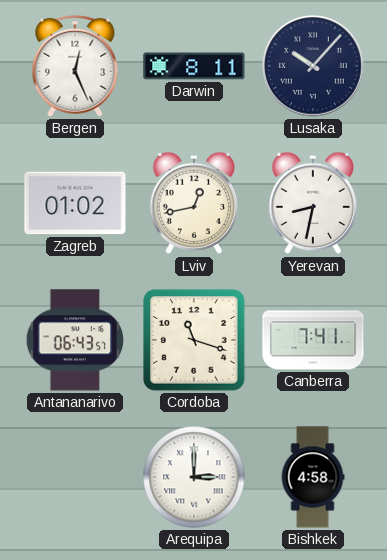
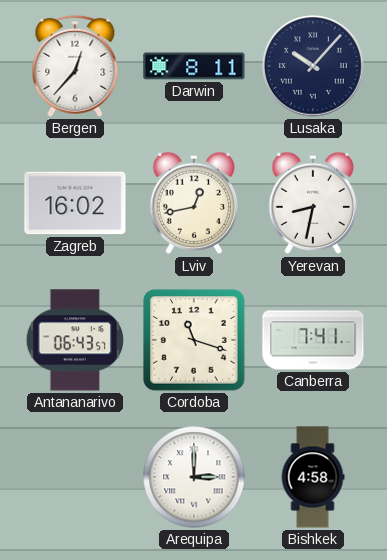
Bergen: 12:26 -> 12:37 (75, 66)
Zagreb: 01:02 -> 16:02 (75, 203)
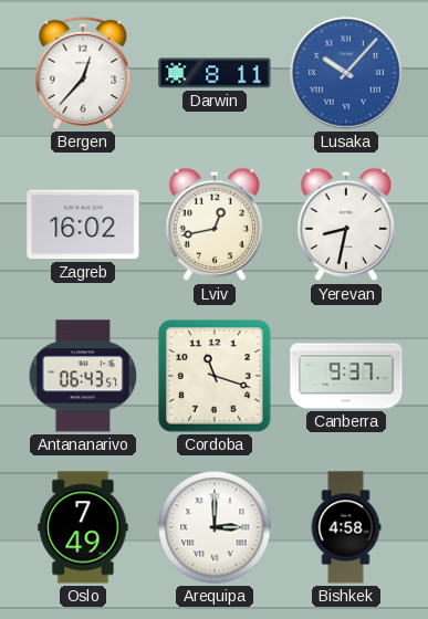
Lusaka dial: navy -> blue (347, 74)
Canberra: 7:41 -> 9:37 (346, 376)
Oslo: none -> 7:49 (83, 527)
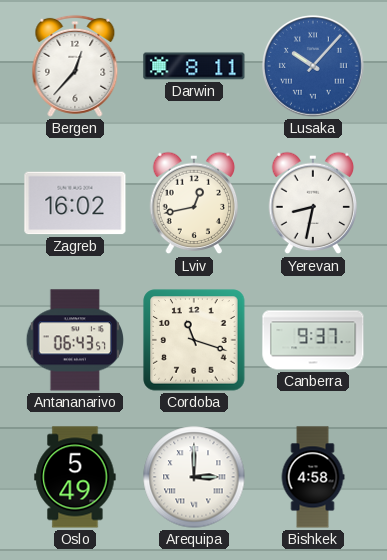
Oslo: 7:49 -> 5:49 (75, 477)
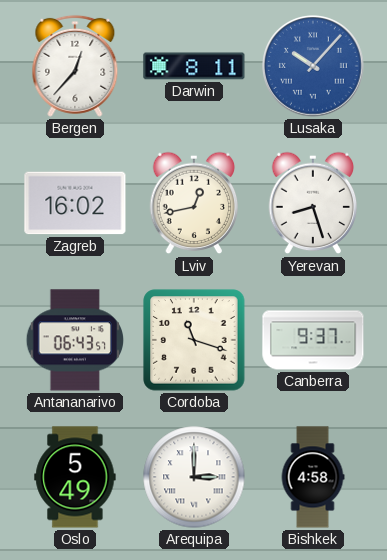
Yerevan: 8:32 -> 8:27 (313, 203)
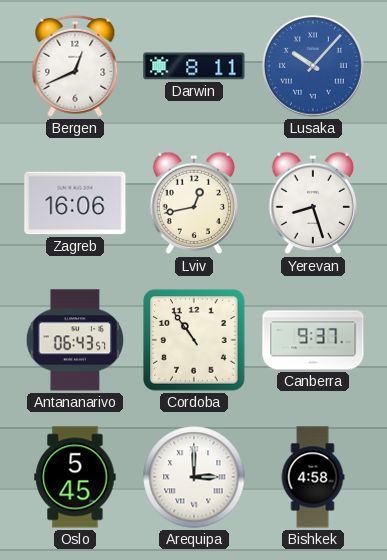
Bergen: 12:37 -> 12:41 (75, 66)
Zagreb: 16:02 -> 16:06 (75, 203)
Cordoba: 11:18 -> 10:54 (194, 340)
Oslo: 5:49 -> 5:45 (75, 477)
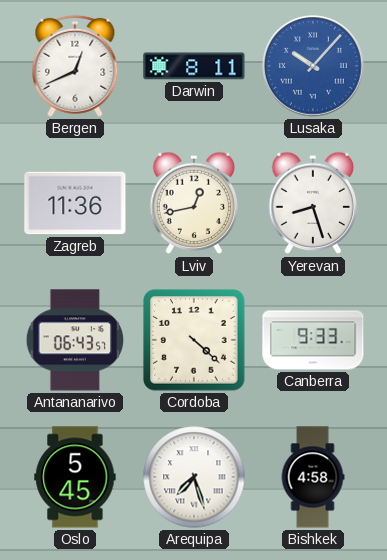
Zagreb: 16:06 -> 11:36 (75, 203)
Cordoba: 10:54 -> 4:22 (194, 340)
Canberra: 9:37 -> 9:33 (313, 340)
Arequipa: 3:00 -> 7:27 (194, 477)
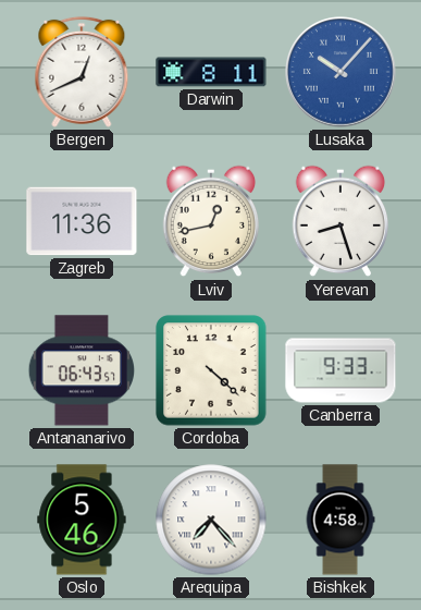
Oslo: 5:45 -> 5:46 (82, 520)
Arequipa: 7:27 -> 7:23 (211, 520)
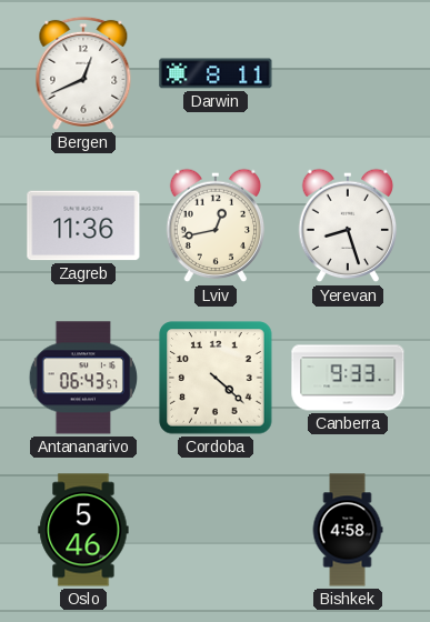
Lusaka: 10:07 -> none (342, 73)
Arequipa: 7:23 -> none (211, 520)
